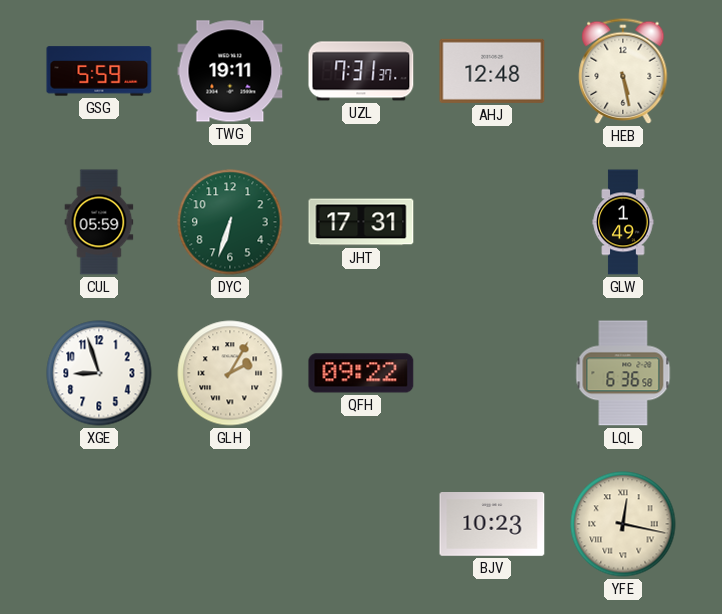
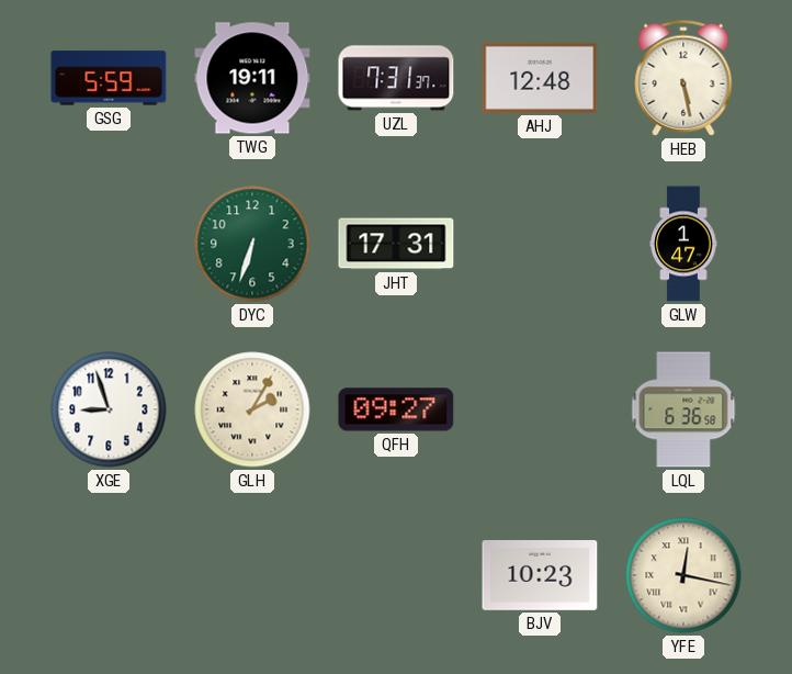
CUL: 05:59 -> none (99, 222)
GLW: 1:49 -> 1:47 (683, 244)
QFH: 09:22 -> 09:27 (396, 409)
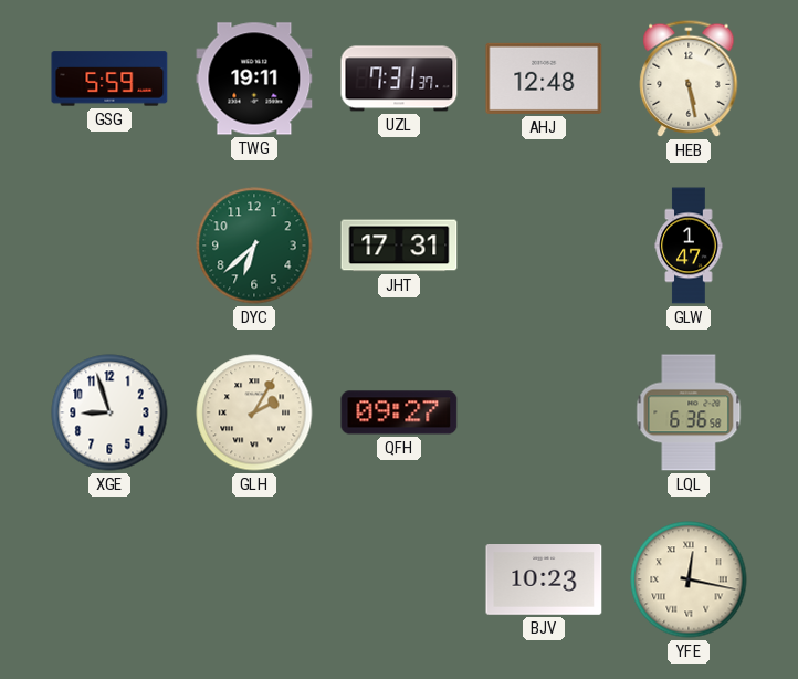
DYC: 6:33 -> 6:38 (254, 246)
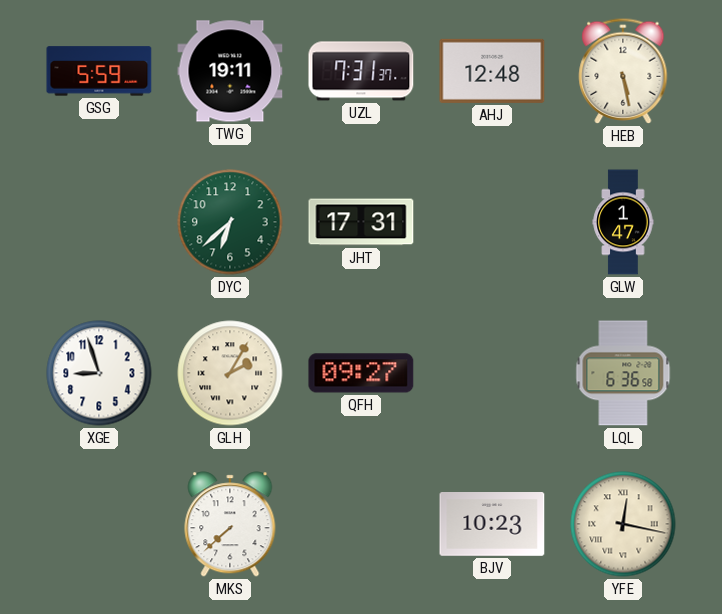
MKS: none -> 7:38 (230, 524)
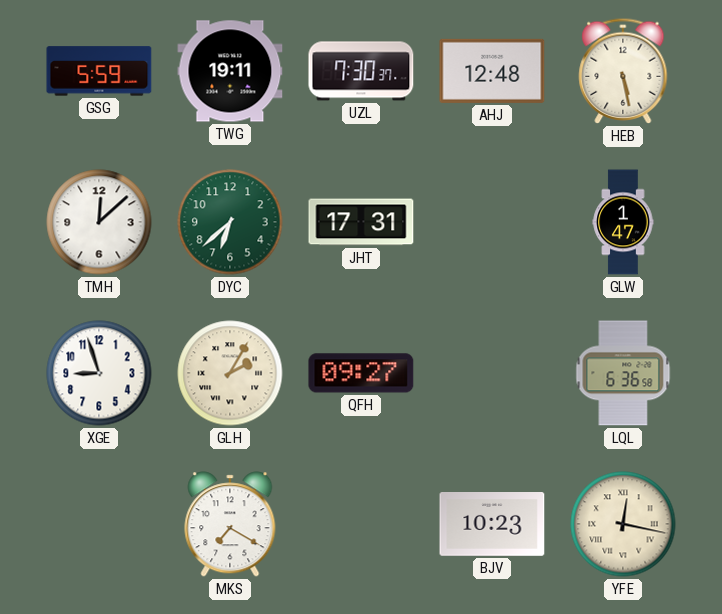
UZL: 7:31 -> 7:30 (361, 71)
TMH: none -> 12:08 (99, 222)
MKS: 7:38 -> 7:20 (230, 524)
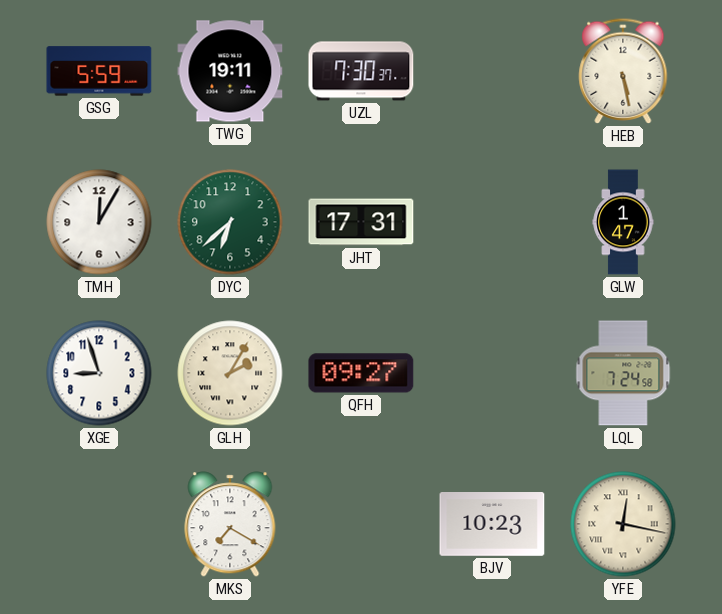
AHJ: 12:48 -> none (492, 71)
TMH: 12:08 -> 12:05 (99, 222)
LQL: 6:36 -> 7:24 (623, 373)
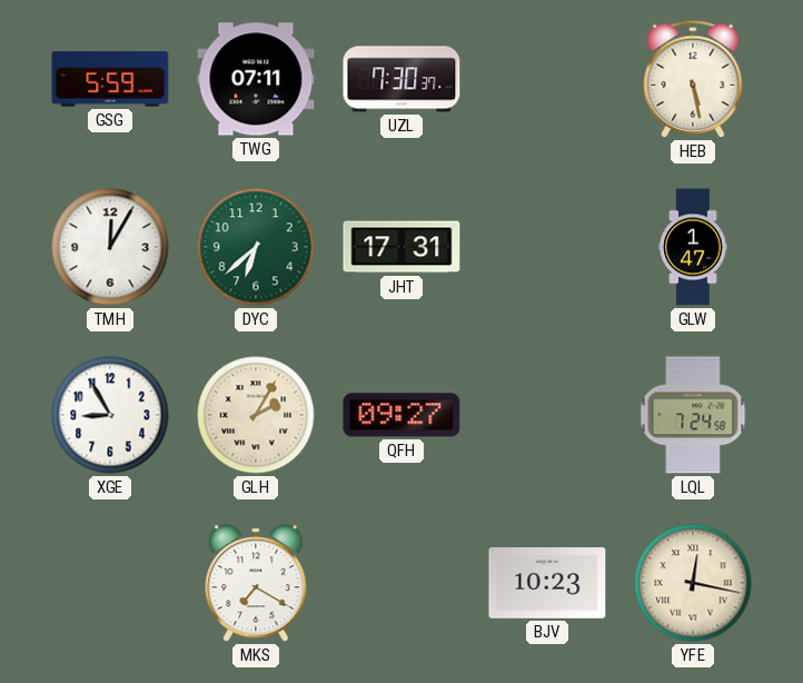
TWG: 19:11 -> 07:11 (256, 79)
XGE: 8:57 -> 8:55 (110, 415)
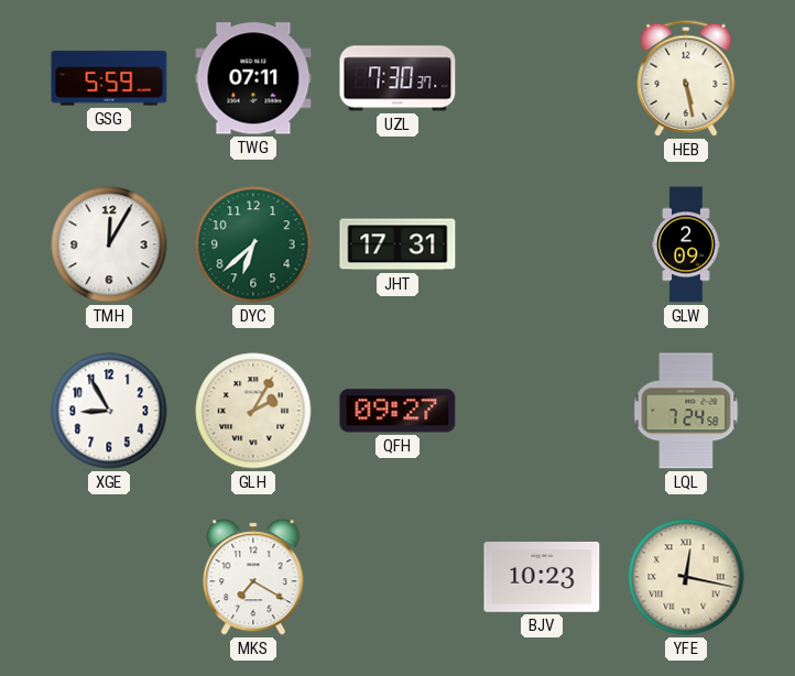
GLW: 1:47 -> 2:09 (686, 244)
